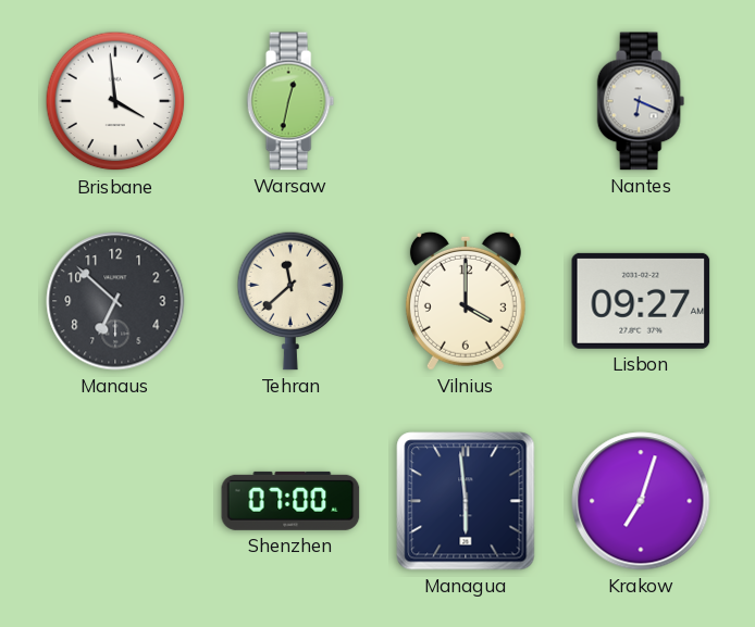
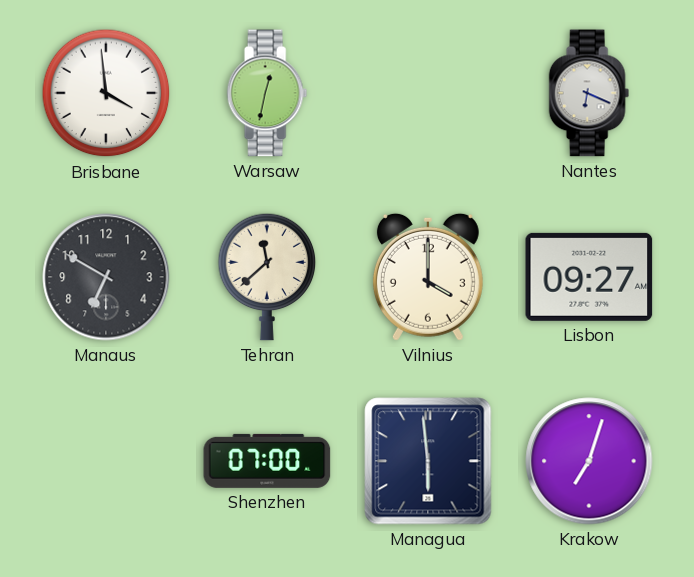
Manaus: 6:52 -> 6:50 (106, 277)
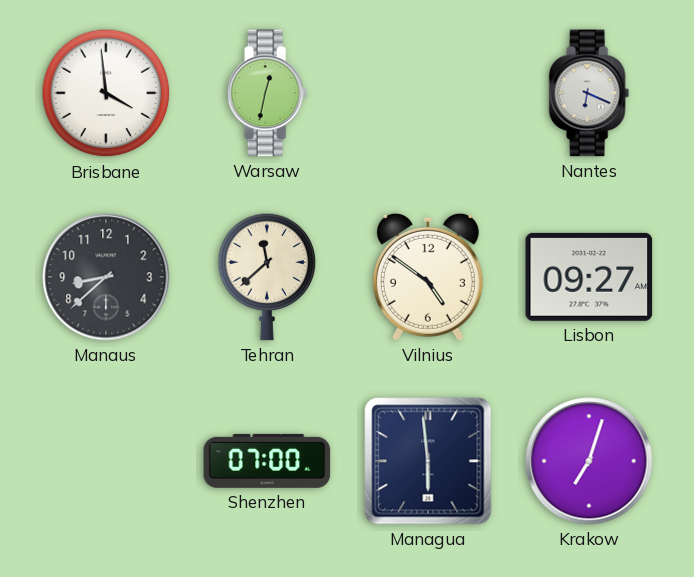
Manaus: 6:50 -> 8:38 (106, 277)
Vilnius: 4:00 -> 4:51 (428, 277)
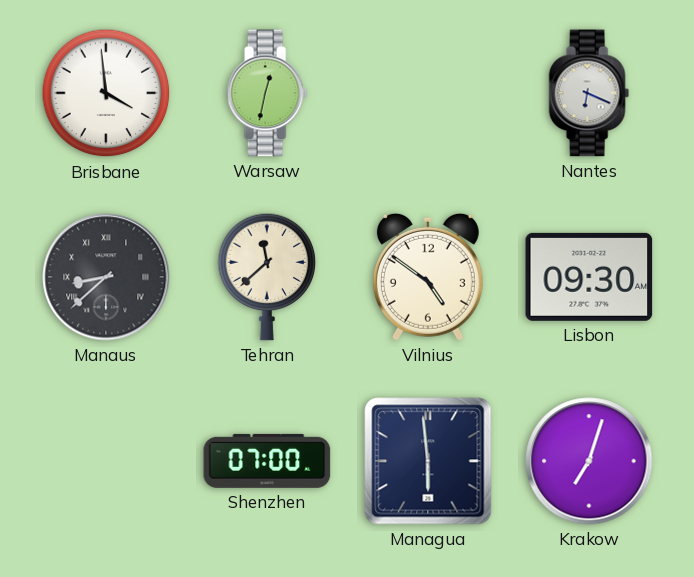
Manaus numerals: Arabic -> Roman (106, 277)
Lisbon: 09:27 -> 09:30 (589, 277)
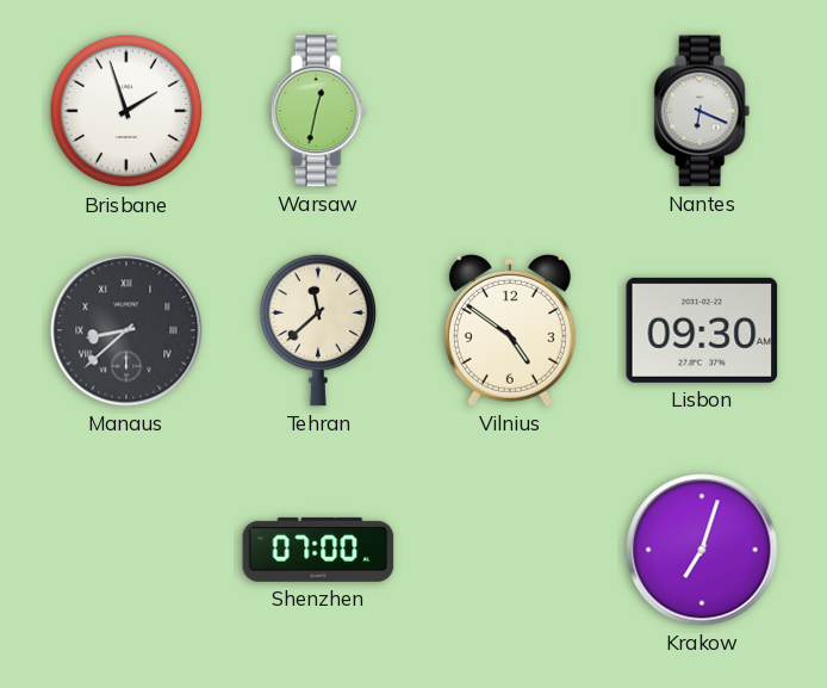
Brisbane: 3:59 -> 1:57 (126, 111)
Managua: 5:59 -> none (428, 461)
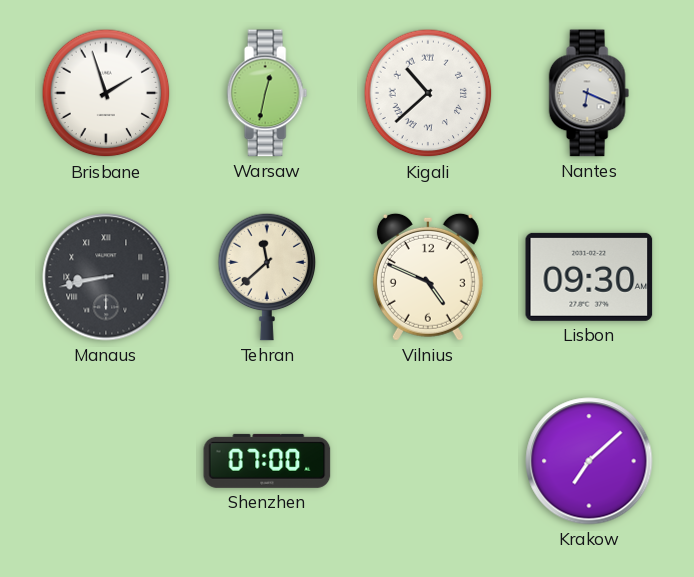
Kigali: none -> 10:38 (428, 93)
Manaus: 8:38 -> 8:43 (106, 277)
Vilnius: 4:51 -> 4:49 (428, 277)
Krakow: 7:03 -> 7:08 (589, 461)
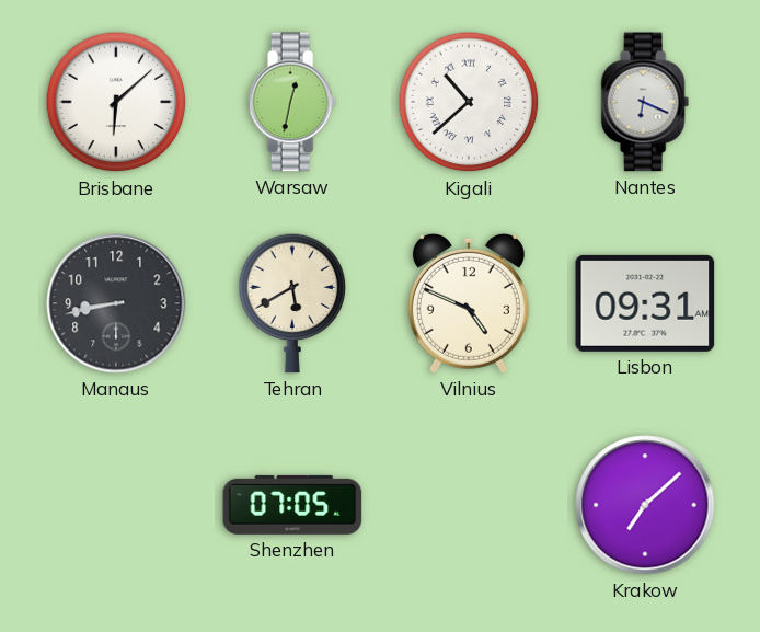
Brisbane: 1:57 -> 6:08 (116, 102)
Manaus numerals: Roman -> Arabic (116, 303)
Tehran: 11:38 -> 5:40 (292, 303)
Lisbon: 09:30 -> 09:31 (645, 303)
Shenzhen: 07:00 -> 07:05 (292, 505)
